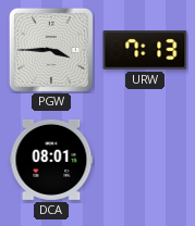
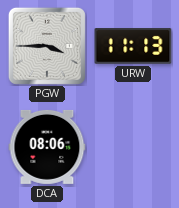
URW: 7:13 -> 11:13 (133, 46)
DCA: 08:01 -> 08:06 (47, 147)
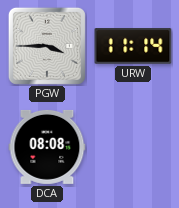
URW: 11:13 -> 11:14 (133, 46)
DCA: 08:06 -> 08:08 (47, 147)
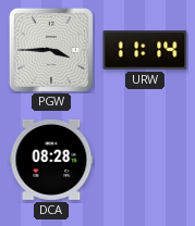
DCA: 08:08 -> 08:28 (51, 160)
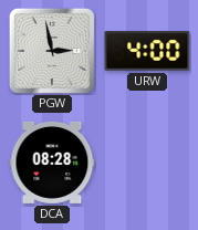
PGW: 3:45 -> 2:58 (52, 51)
URW: 11:14 -> 4:00 (147, 51)
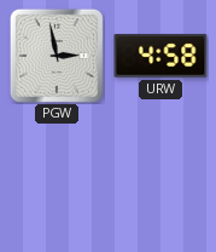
URW: 4:00 -> 4:58 (160, 56)
DCA: 08:28 -> none (52, 163)
